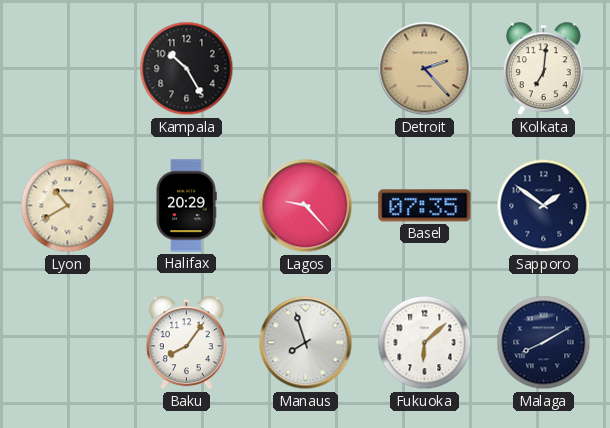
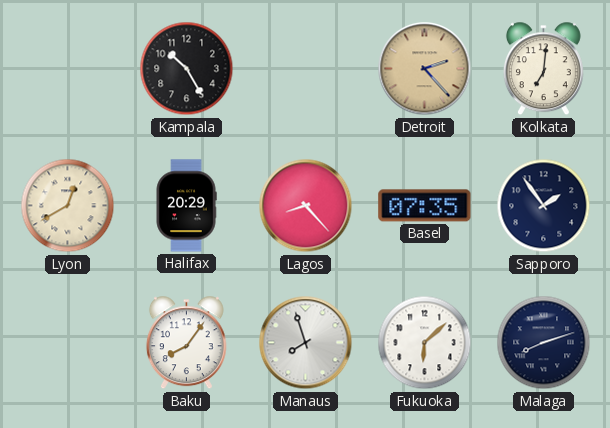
Lyon: 10:40 -> 12:40 (68, 206)
Lagos: 9:23 -> 8:23 (306, 206)
Sapporo: 1:51 -> 1:54 (544, 206)
Malaga: 8:10 -> 8:12 (544, 343)
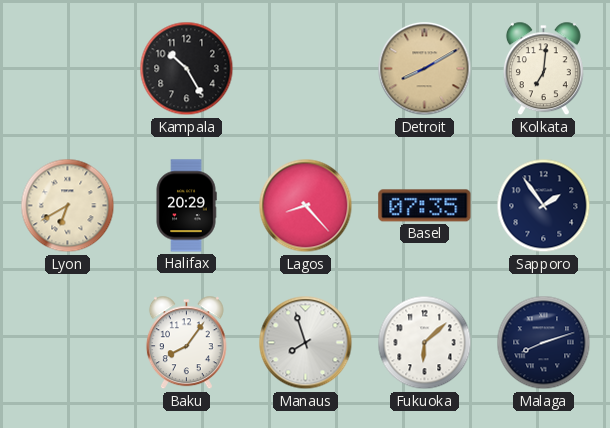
Detroit: 2:23 -> 8:10 (425, 69)
Lyon: 12:40 -> 6:40 (68, 206)
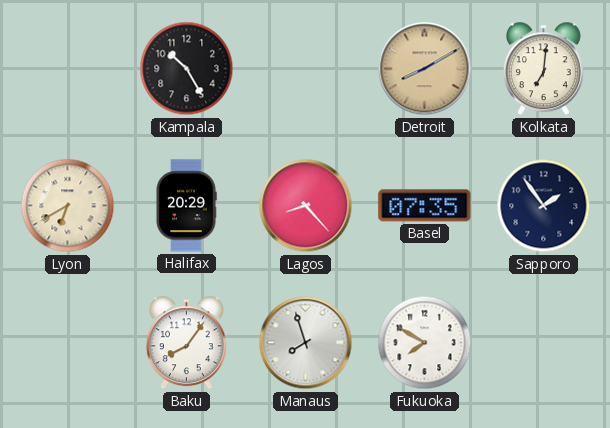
Fukuoka: 6:08 -> 7:50 (425, 343)
Malaga: 8:12 -> none (544, 343)
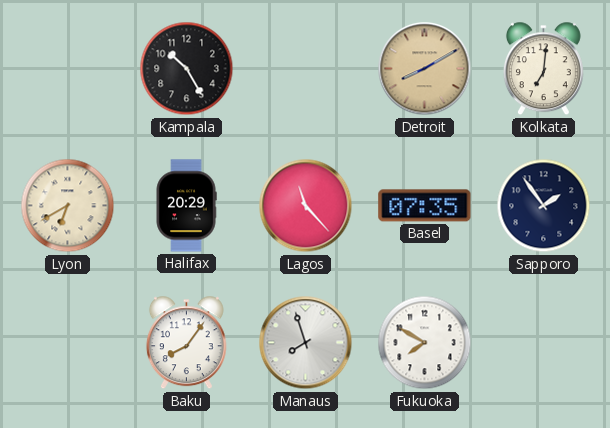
Lagos: 8:23 -> 11:23 (306, 206)
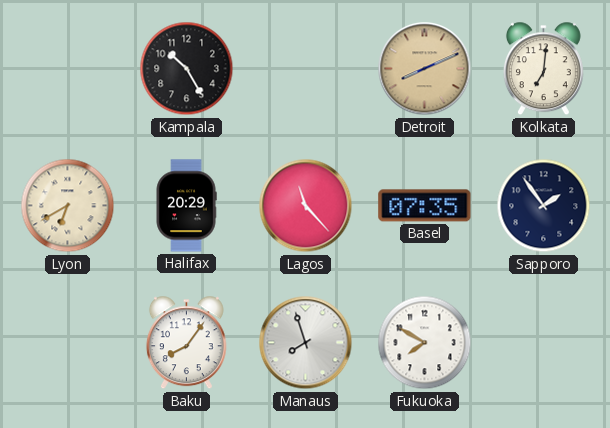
Detroit: 8:10 -> 8:11 (425, 69)
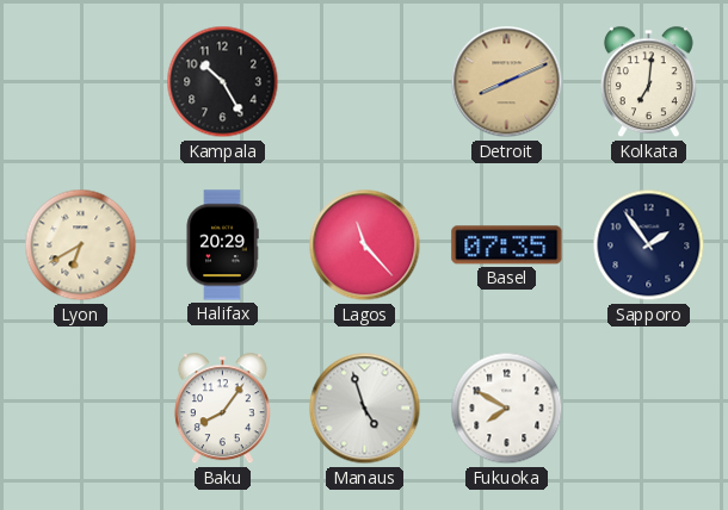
Manaus: 7:57 -> 4:57 (365, 409)
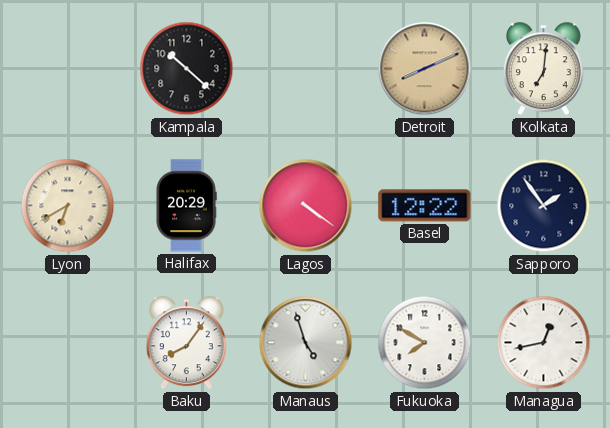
Kampala: 10:25 -> 10:22 (187, 69)
Lagos: 11:23 -> 4:21 (306, 206)
Basel: 07:35 -> 12:22 (425, 206)
Managua: none -> 12:43 (544, 343)
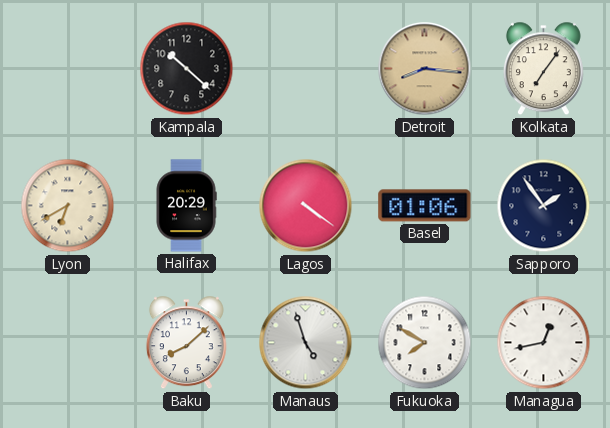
Detroit: 8:11 -> 8:16 (425, 69)
Kolkata: 7:01 -> 7:06 (543, 69)
Basel: 12:22 -> 01:06 (425, 206)
Baku: 8:06 -> 8:08 (186, 343)
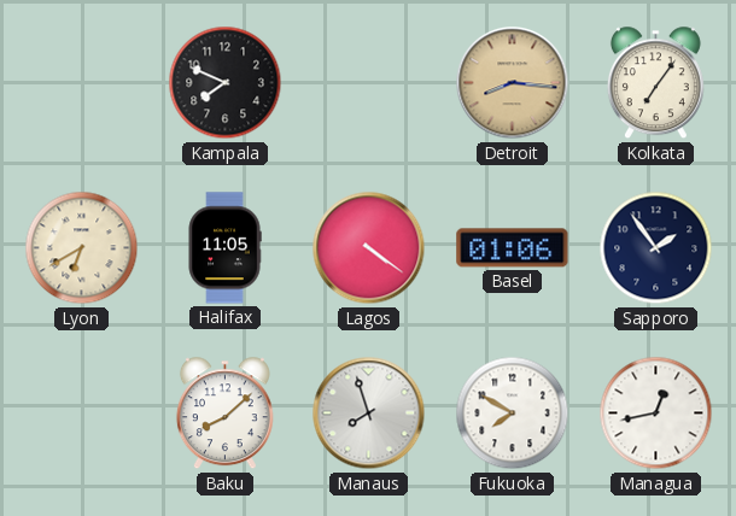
Kampala: 10:22 -> 7:49 (226, 83)
Halifax: 20:29 -> 11:05 (224, 248)
Manaus: 4:57 -> 7:57 (369, 414)
